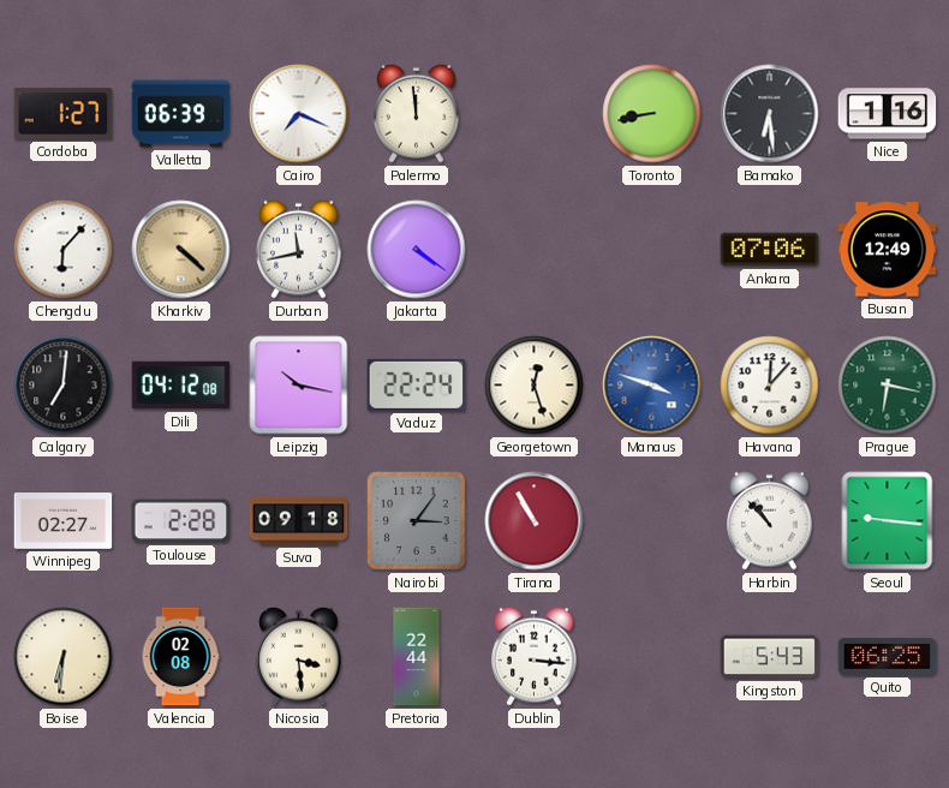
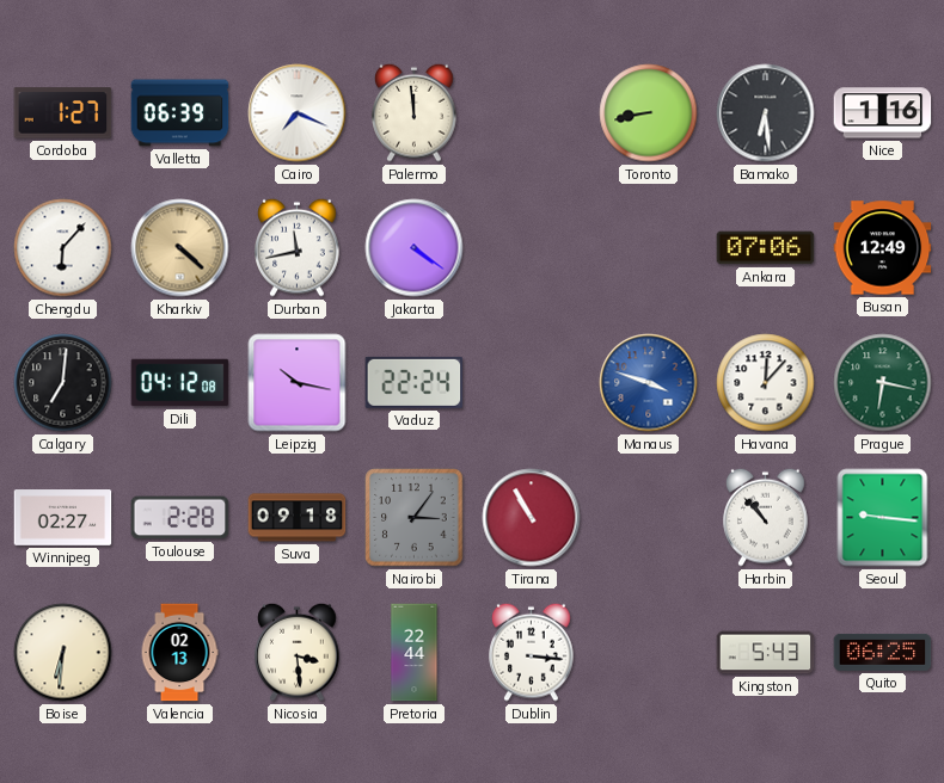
Georgetown: 12:27 -> none (535, 386)
Valencia: 02:08 -> 02:13 (179, 653)
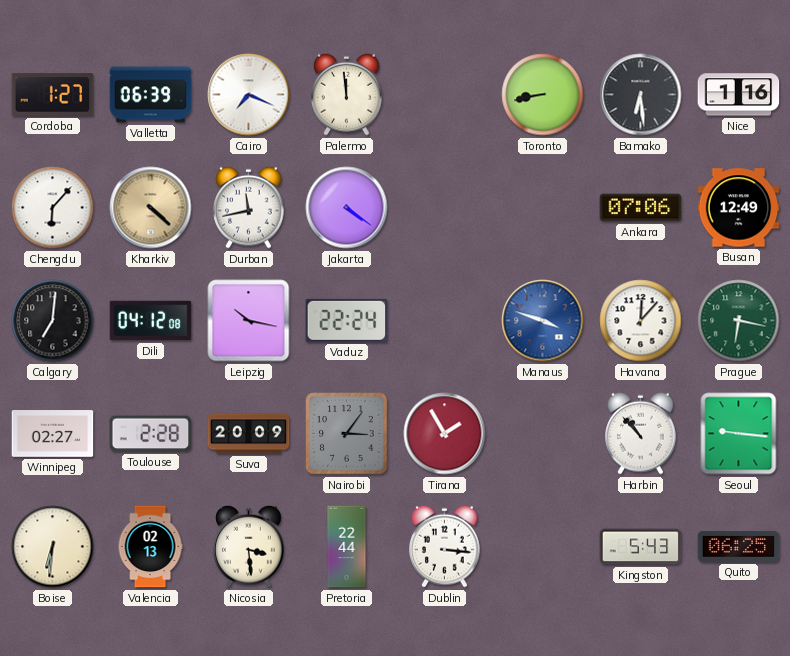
Suva: 09:18 -> 20:09 (249, 434)
Tirana: 10:55 -> 1:55 (445, 434)
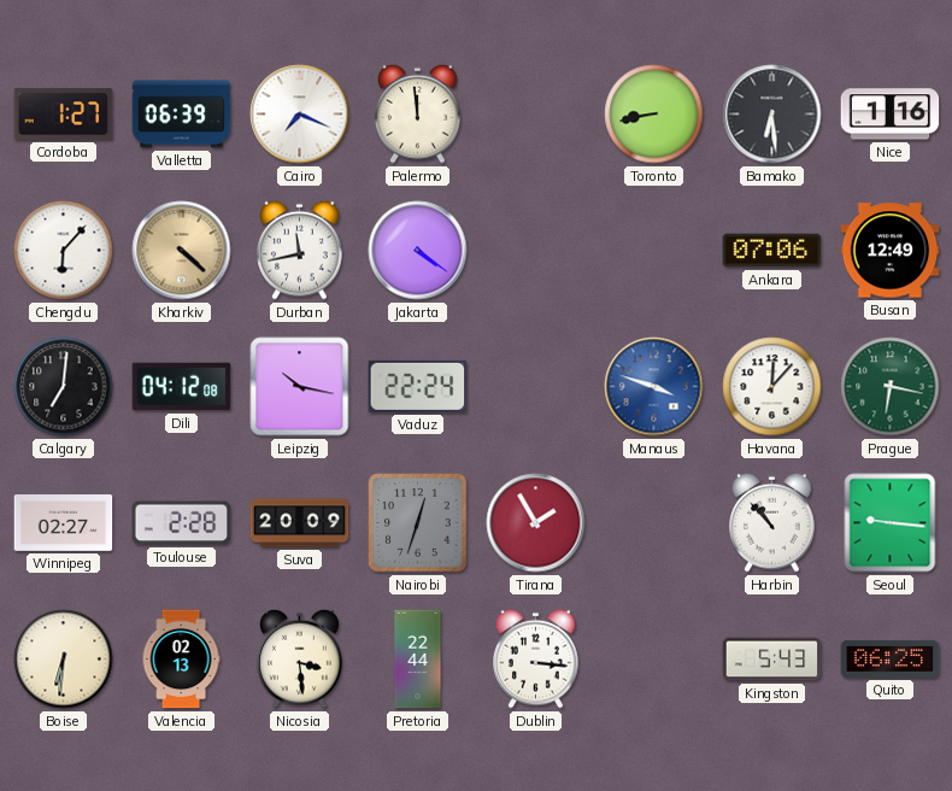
Nairobi: 3:06 -> 12:33 (418, 523)
